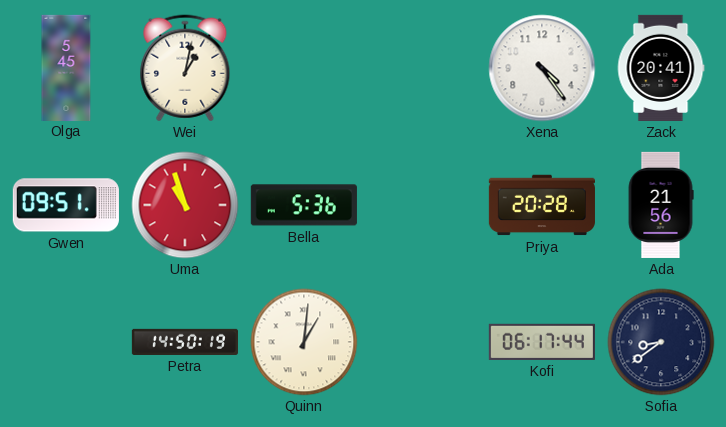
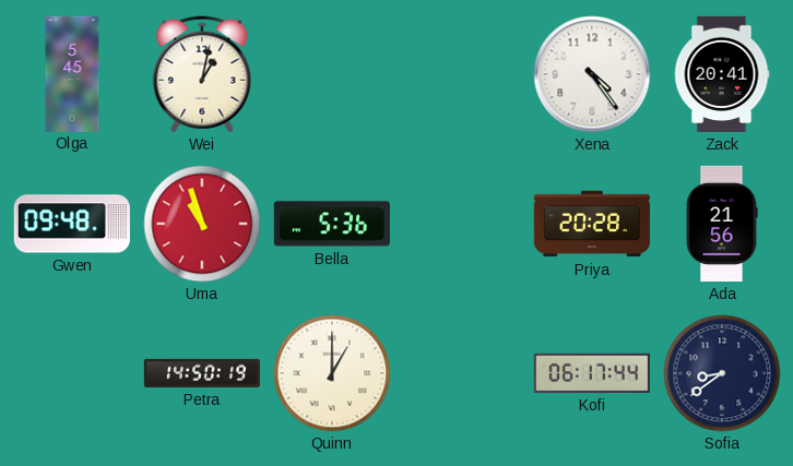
Gwen: 09:51 -> 09:48 (72, 224)
Quinn: 1:01 -> 1:00 (332, 373)
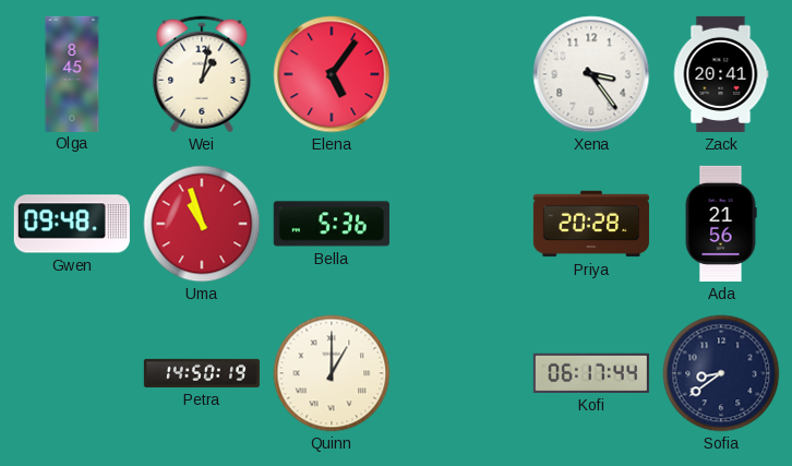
Olga: 5:45 -> 8:45 (72, 73)
Elena: none -> 5:06 (332, 74)
Xena: 4:24 -> 3:24 (591, 74)
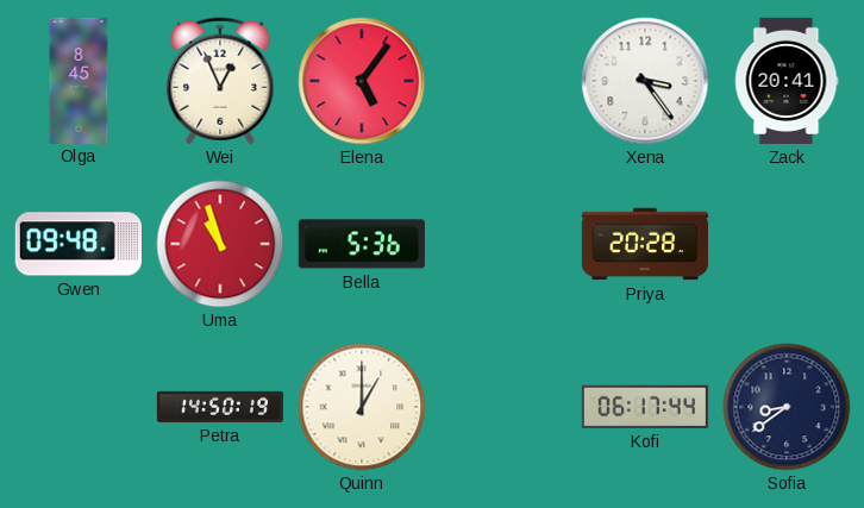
Wei: 1:02 -> 12:56 (220, 81)
Ada: 21:56 -> none (721, 224)
